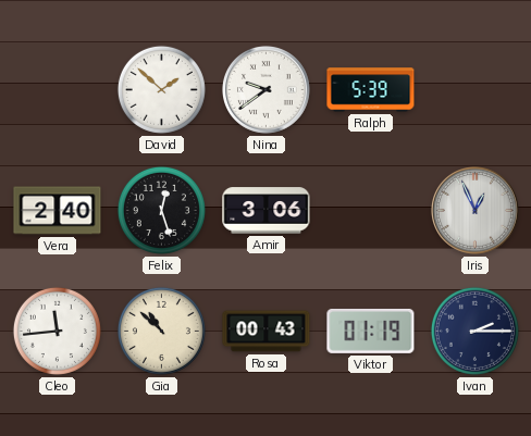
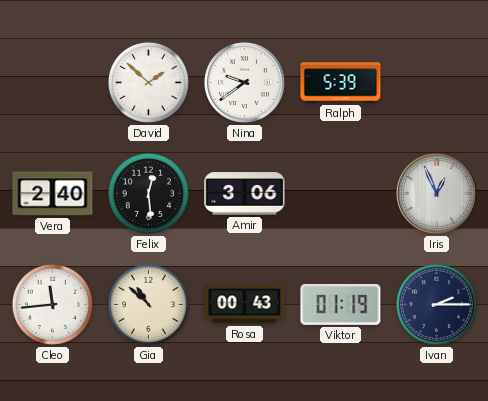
Felix: 12:27 -> 12:29 (148, 193)
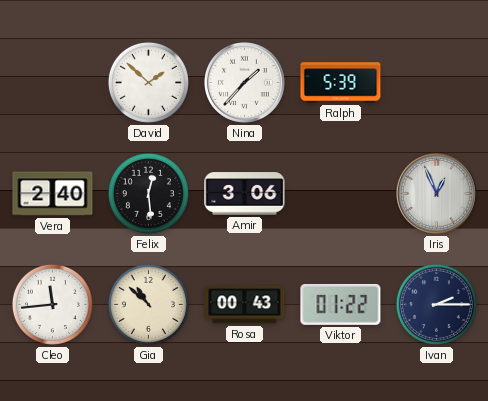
Nina: 9:39 -> 1:37 (245, 83)
Viktor: 01:19 -> 01:22 (341, 305)
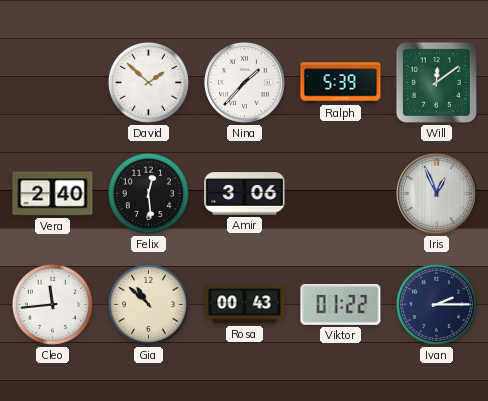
Will: none -> 12:09 (436, 82)
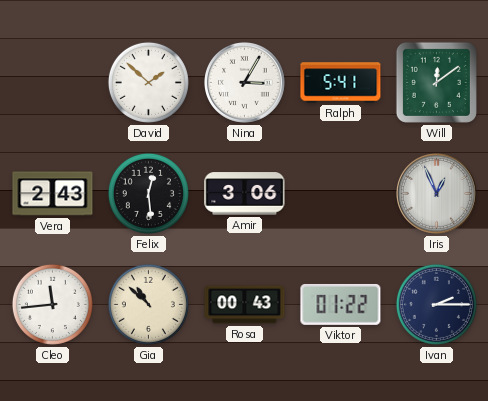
Nina: 1:37 -> 3:05 (245, 83)
Ralph: 5:39 -> 5:41 (341, 83)
Vera: 2:40 -> 2:43 (53, 194)
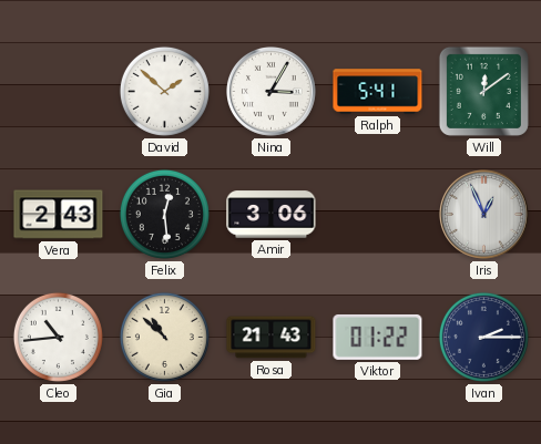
Cleo: 11:44 -> 10:44 (58, 337)
Rosa: 00:43 -> 21:43 (272, 338)
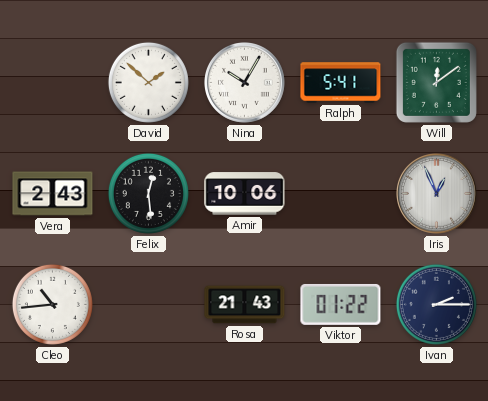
Nina: 3:05 -> 10:05 (245, 83)
Amir: 3:06 -> 10:06 (245, 194)
Gia: 10:52 -> none (164, 337)
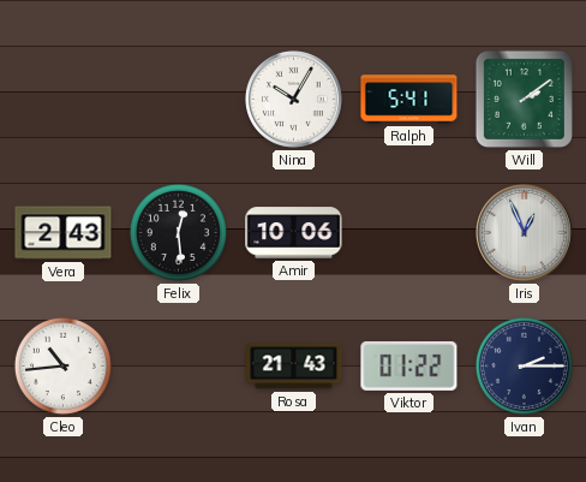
David: 1:52 -> none (148, 82)
Will: 12:09 -> 2:09 (524, 99)
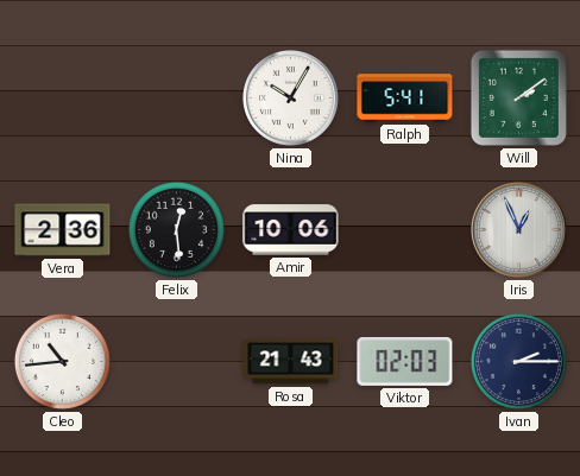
Vera: 2:43 -> 2:36 (63, 230)
Viktor: 01:22 -> 02:03 (405, 362)
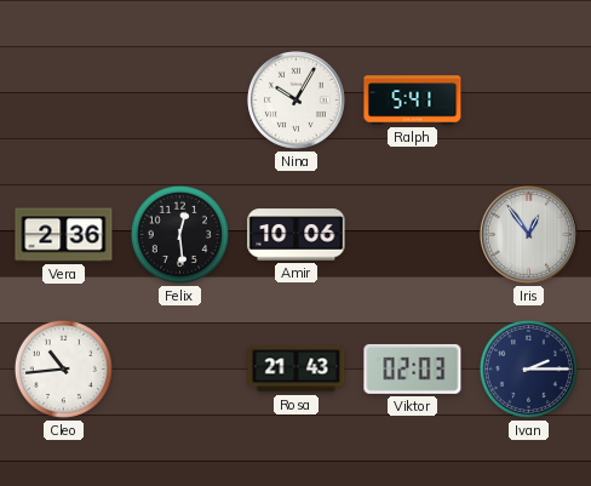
Will: 2:09 -> none (518, 97)
Iris: 12:56 -> 12:54 (529, 235)
